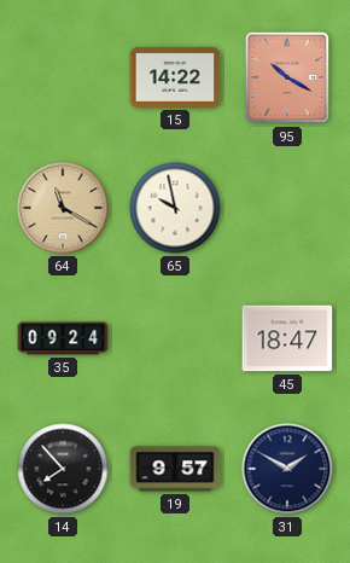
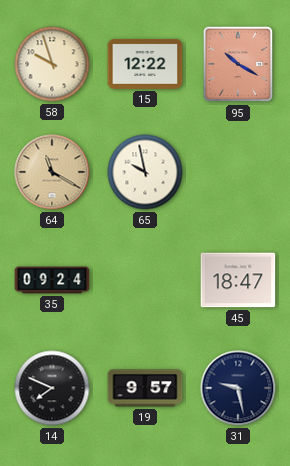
58: none -> 9:57 (52, 64)
15: 14:22 -> 12:22 (145, 64)
14: 7:53 -> 7:49 (52, 388)
31: 1:50 -> 9:28 (238, 388)
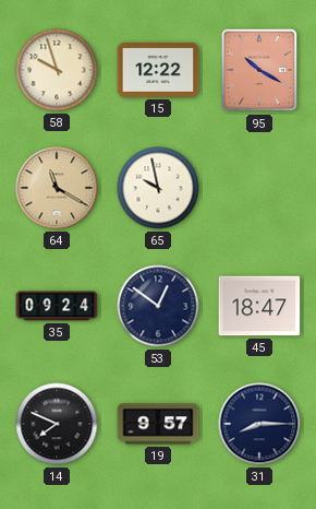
53: none -> 12:51 (158, 306)
31: 9:28 -> 8:15 (259, 424)
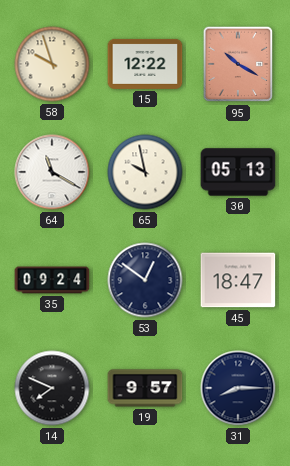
64 dial: champagne -> white (52, 172)
30: none -> 05:13 (238, 172)
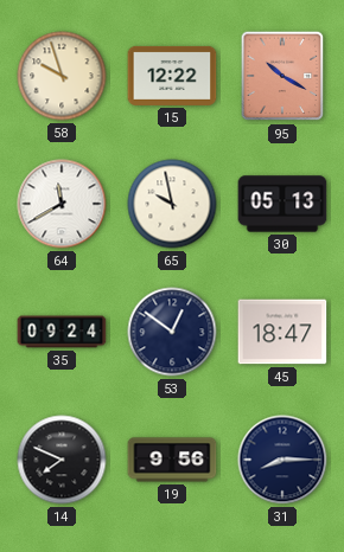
64: 11:20 -> 11:40 (62, 204)
19: 9:57 -> 9:56 (172, 460)
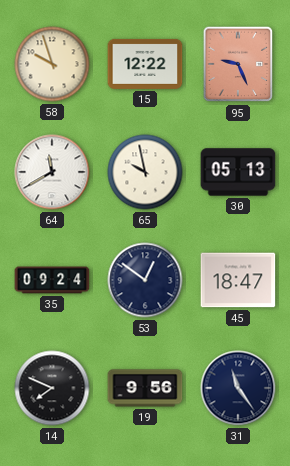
95: 10:20 -> 9:26 (238, 64)
31: 8:15 -> 11:24 (238, 388)
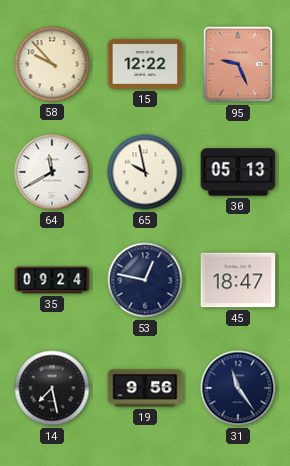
58: 9:57 -> 9:53 (52, 64)
53: 12:51 -> 12:47 (145, 280)
14: 7:49 -> 7:28 (52, 388)
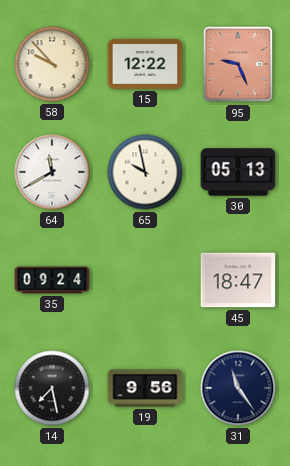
53: 12:47 -> none (145, 280)
